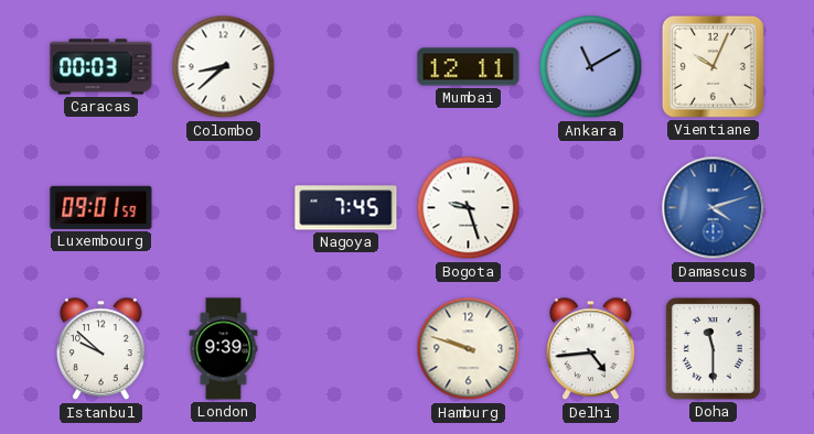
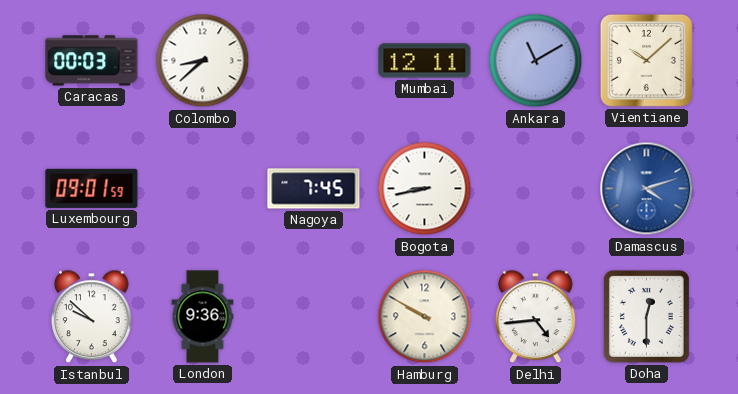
Vientiane: 10:04 -> 10:08 (646, 60)
Bogota: 9:27 -> 8:43 (425, 189)
London: 9:39 -> 9:36 (203, 317)
Hamburg: 9:48 -> 9:50 (425, 317)
Doha: 11:30 -> 12:30 (646, 316)
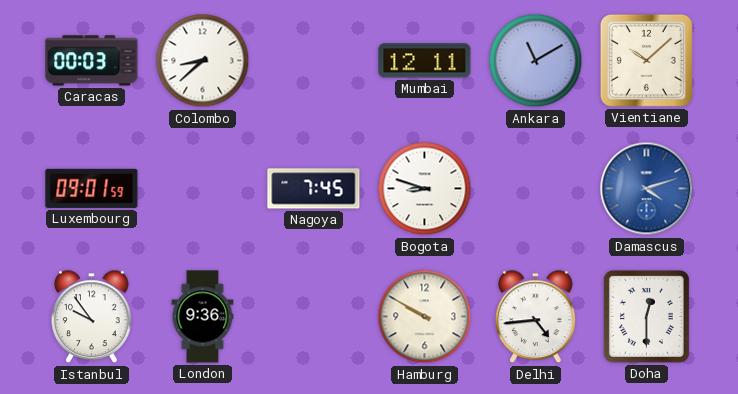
Bogota: 8:43 -> 8:48 (425, 189)
Istanbul: 9:52 -> 9:54 (92, 317)
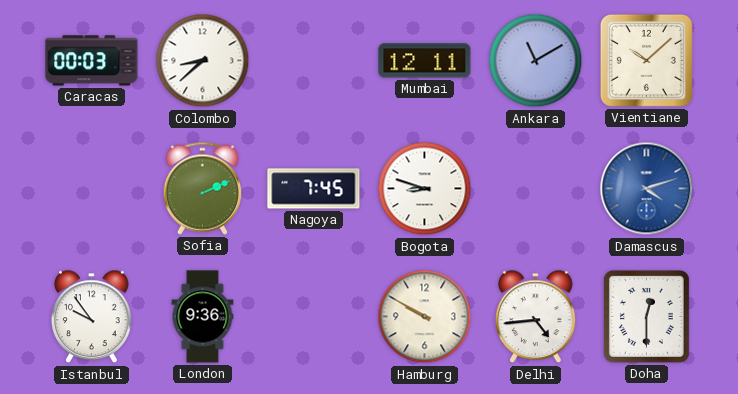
Luxembourg: 09:01 -> none (92, 188)
Sofia: none -> 2:11 (202, 188)
